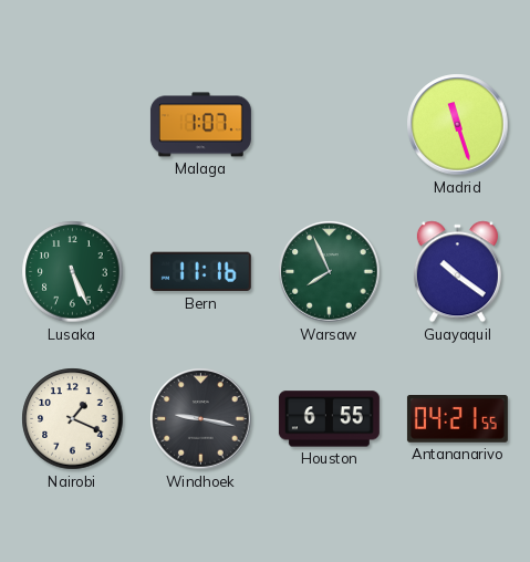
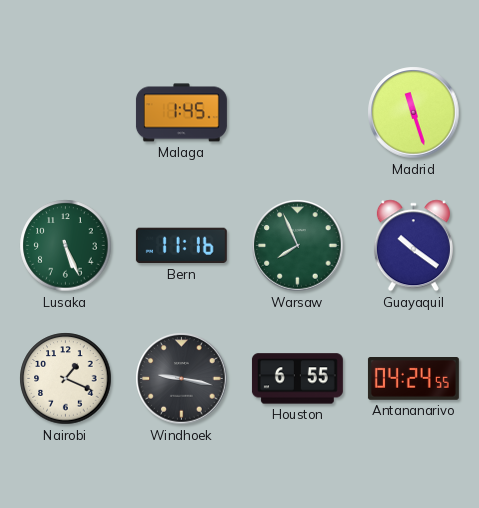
Malaga: 1:07 -> 1:45 (181, 113)
Antananarivo: 04:21 -> 04:24 (413, 379)
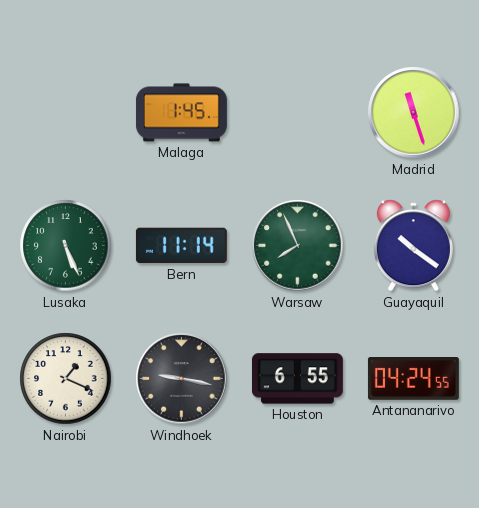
Bern: 11:16 -> 11:14 (181, 246)
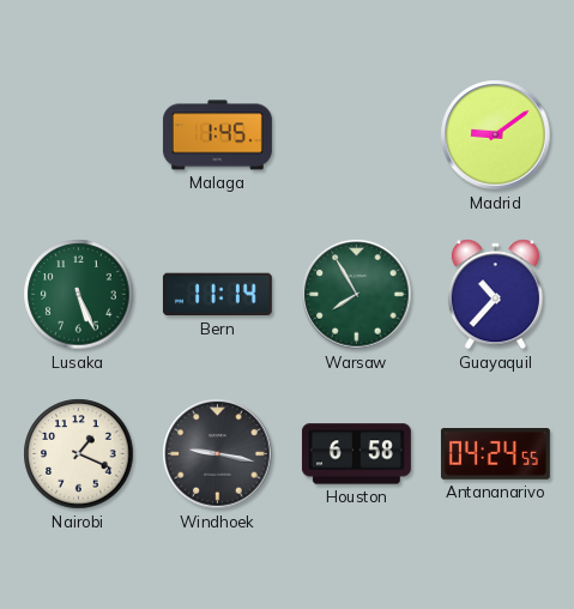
Madrid: 11:27 -> 9:09 (496, 135)
Warsaw: 7:56 -> 7:55 (357, 295)
Guayaquil: 10:21 -> 10:37 (495, 295)
Houston: 6:55 -> 6:58 (356, 454)
